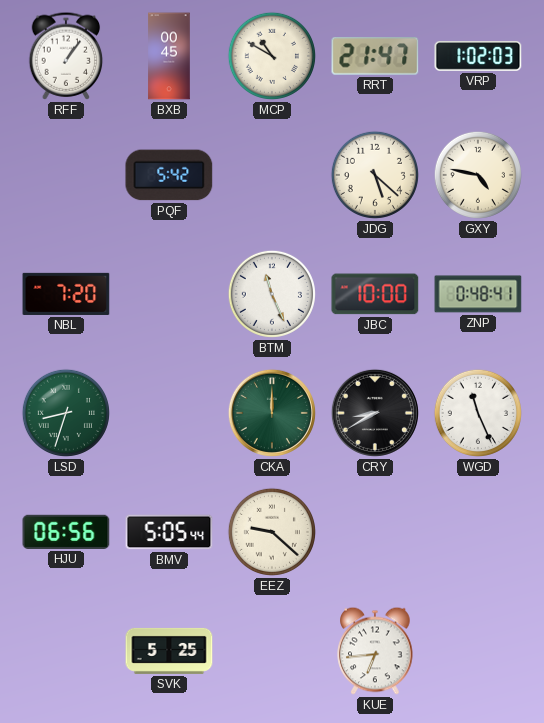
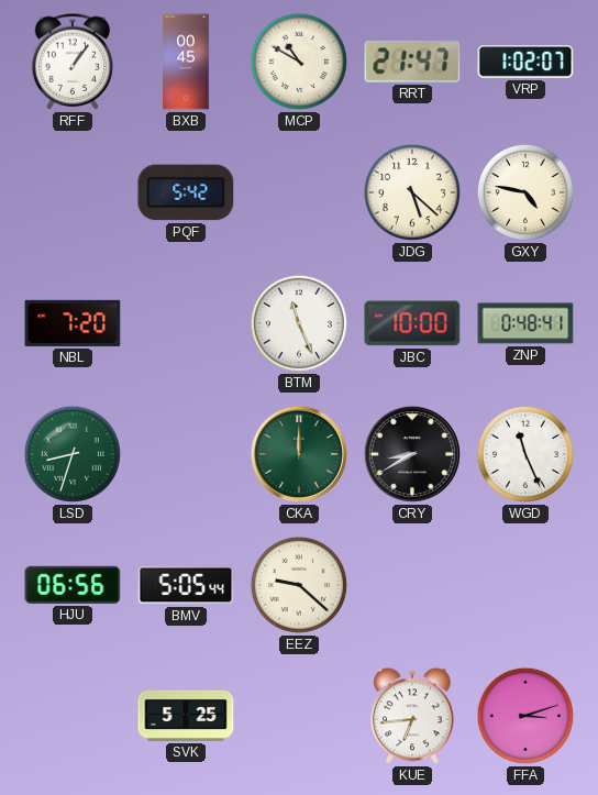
VRP: 1:02:03 -> 1:02:07 (525, 62)
FFA: none -> 3:12 (525, 716)
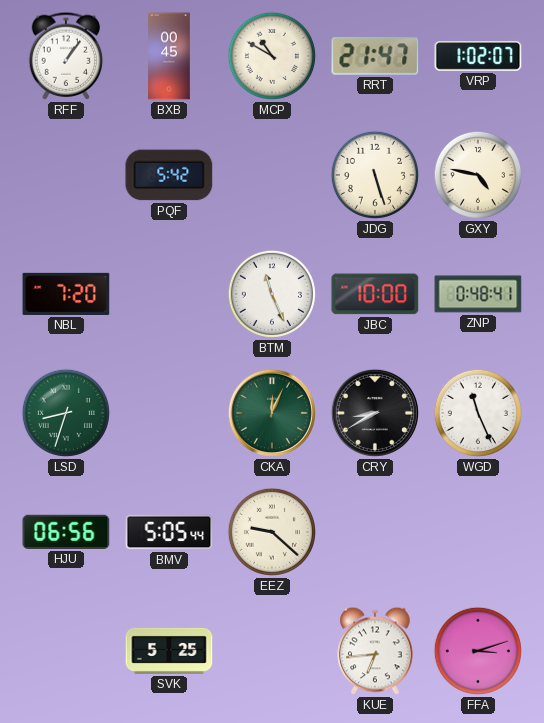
JDG: 5:22 -> 5:27 (375, 175)
CKA: 12:00 -> 12:04 (272, 413)
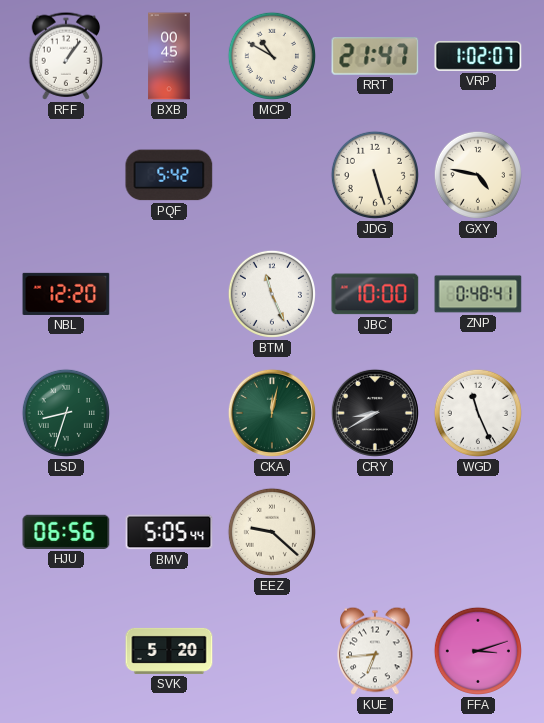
NBL: 7:20 -> 12:20 (66, 294)
CKA: 12:04 -> 12:02 (272, 413)
SVK: 5:25 -> 5:20 (169, 651)
